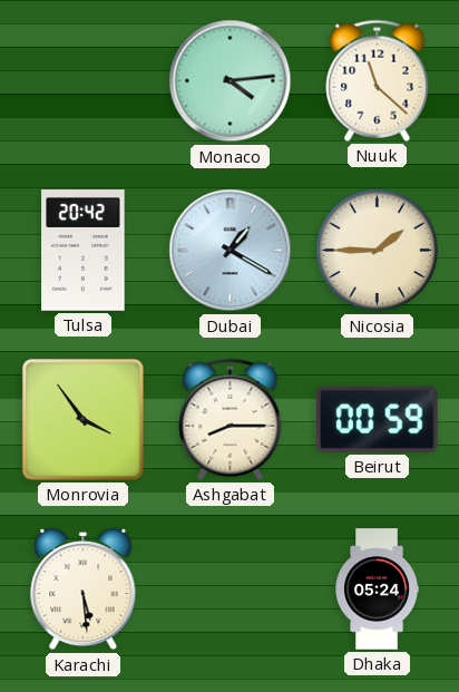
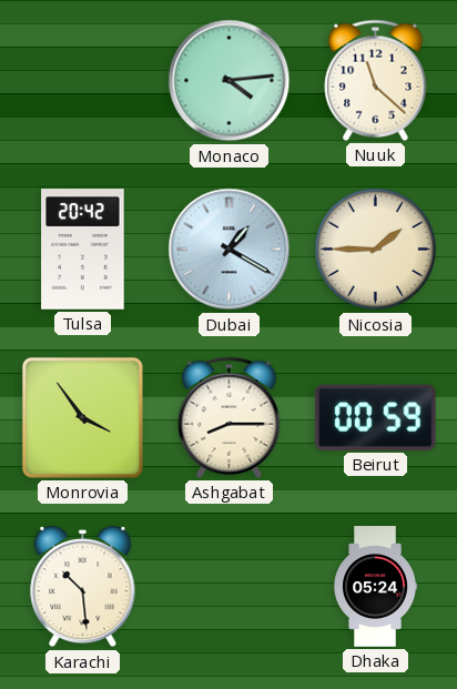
Karachi: 5:29 -> 10:29 (83, 587)
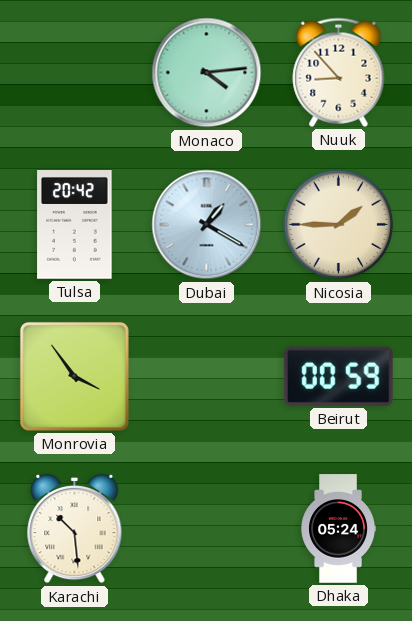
Nuuk: 11:22 -> 8:53 (339, 72)
Ashgabat: 8:15 -> none (230, 417)
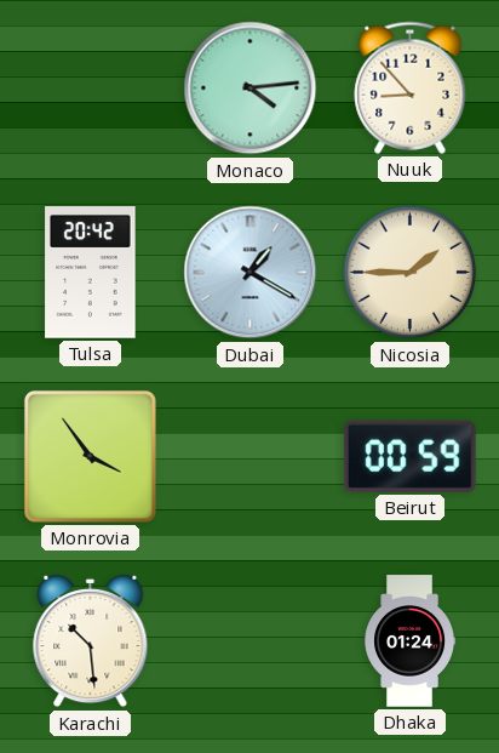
Dhaka: 05:24 -> 01:24 (409, 641)
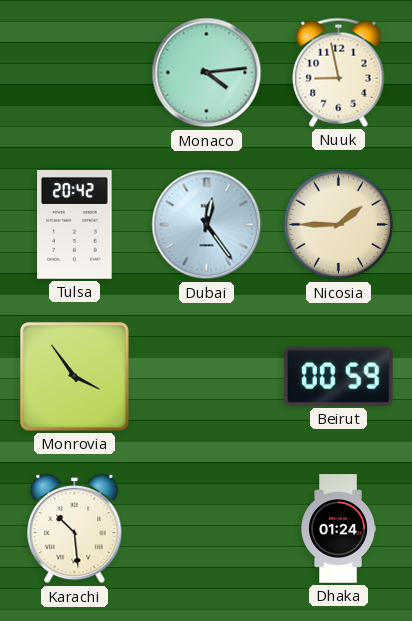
Nuuk: 8:53 -> 8:58 (339, 72)
Dubai: 1:20 -> 12:24 (207, 225)
